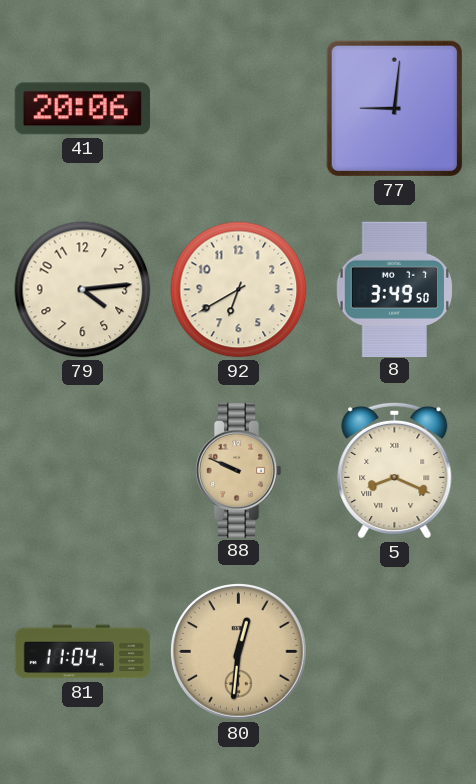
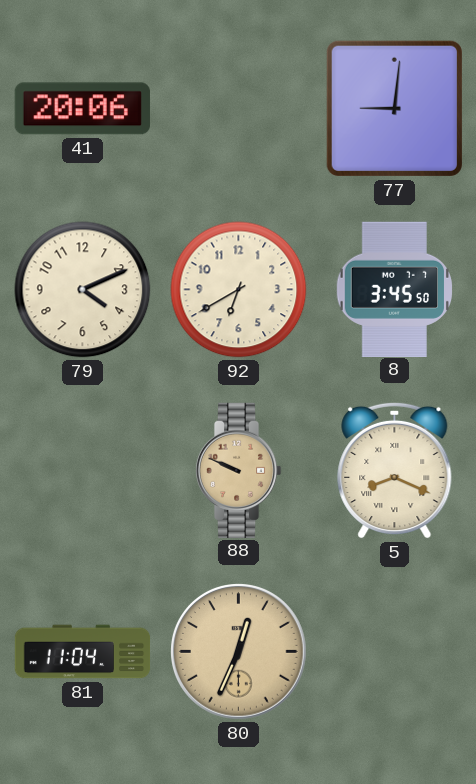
79: 4:14 -> 4:11 (83, 290)
8: 3:49 -> 3:45 (394, 289)
80: 12:31 -> 12:34 (239, 652)
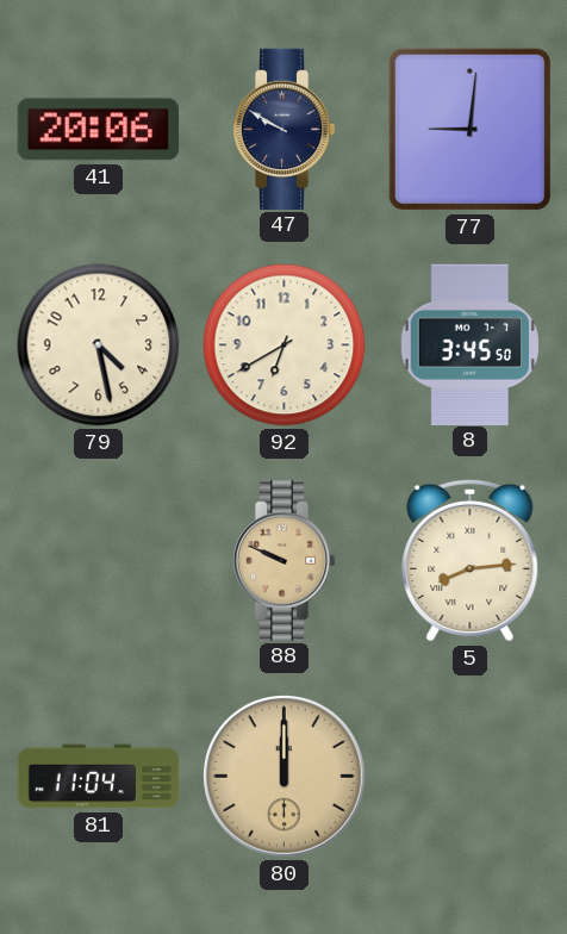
47: none -> 9:50 (283, 129)
79: 4:11 -> 4:28 (99, 345)
5: 8:19 -> 8:14 (471, 560)
80: 12:34 -> 12:00 (285, 777)
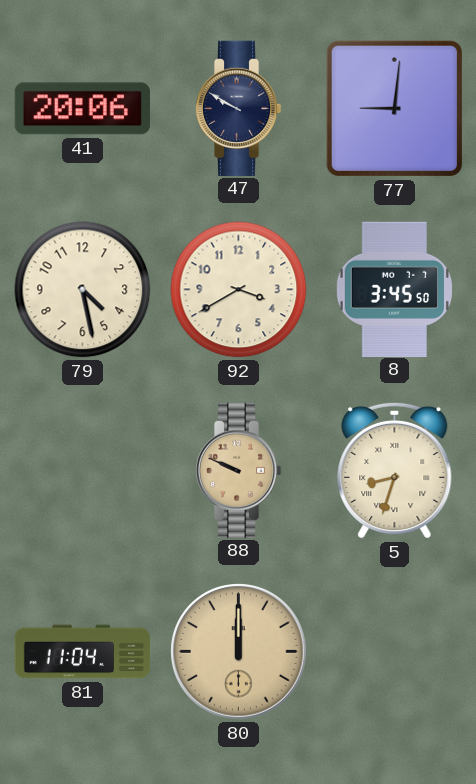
92: 6:40 -> 3:40 (239, 290)
5: 8:14 -> 8:33 (395, 470)
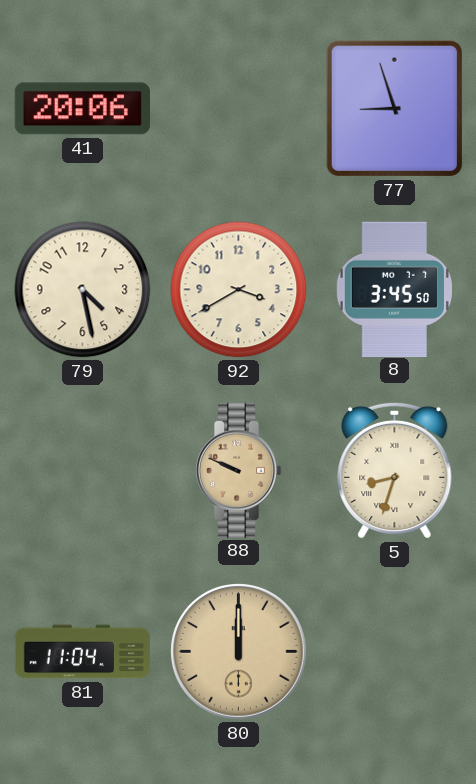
47: 9:50 -> none (238, 108)
77: 9:01 -> 8:57 (394, 108)
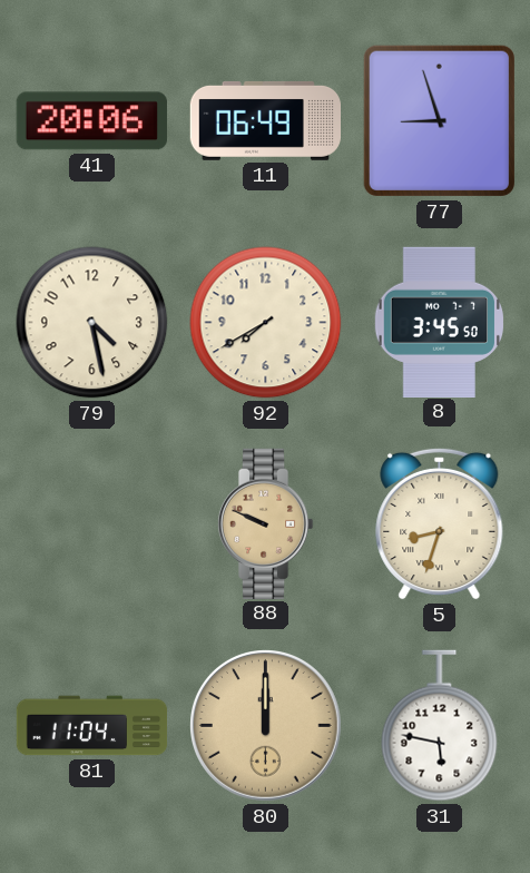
11: none -> 06:49 (265, 120)
92: 3:40 -> 7:40 (266, 323)
31: none -> 5:47 (440, 726)
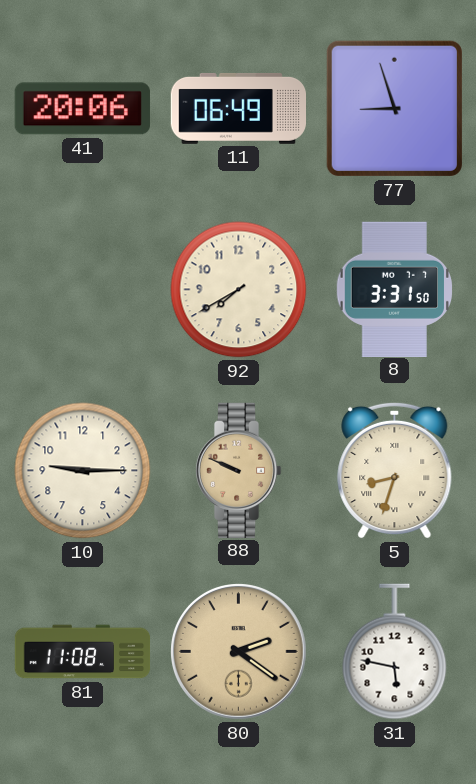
79: 4:28 -> none (92, 323)
8: 3:45 -> 3:31 (394, 289)
10: none -> 9:15 (83, 471)
81: 11:04 -> 11:08 (83, 652)
80: 12:00 -> 2:21 (239, 652)
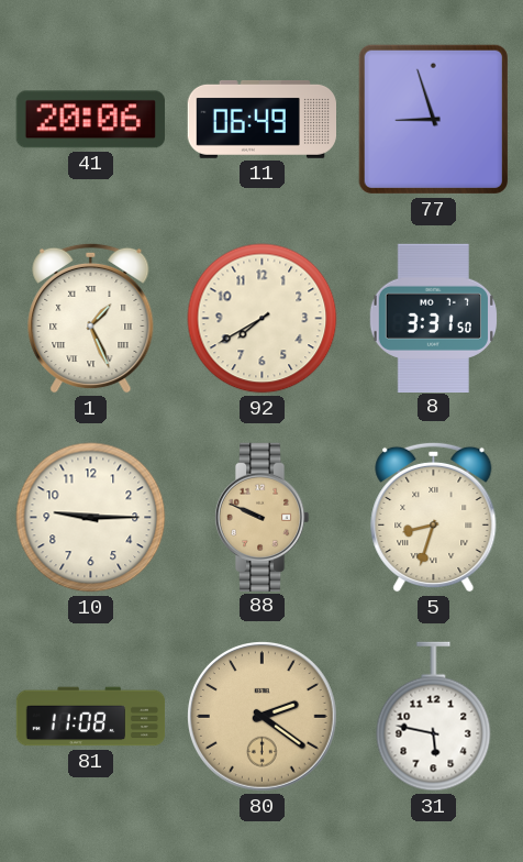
1: none -> 1:26 (91, 318)
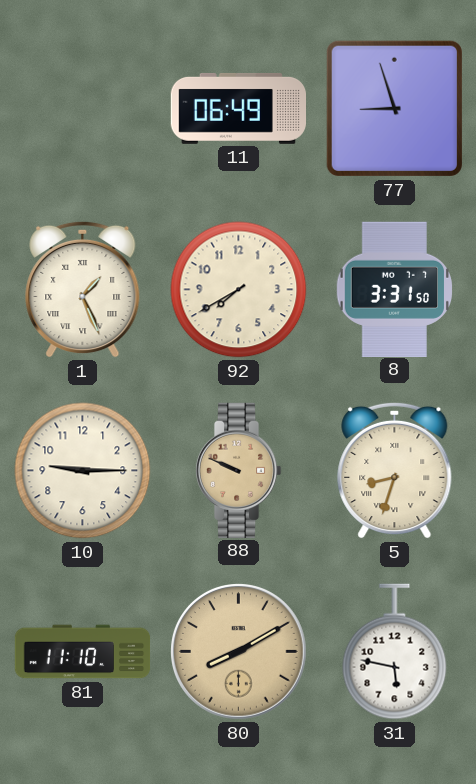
41: 20:06 -> none (90, 120)
81: 11:08 -> 11:10 (83, 652)
80: 2:21 -> 8:10 (239, 652)
